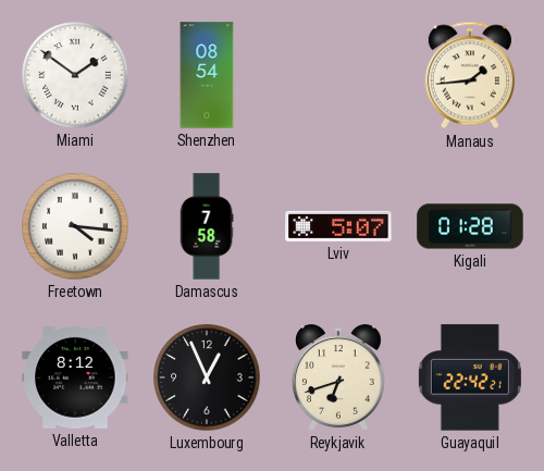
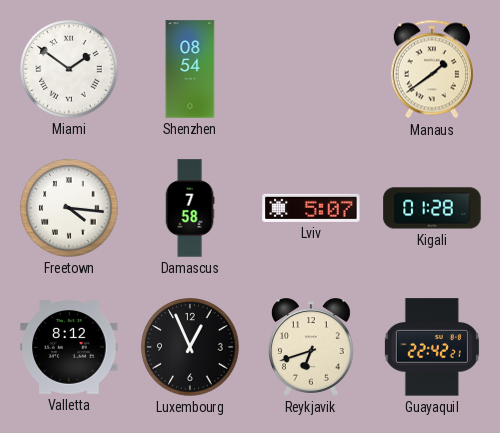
Manaus: 1:44 -> 1:39 (432, 69)
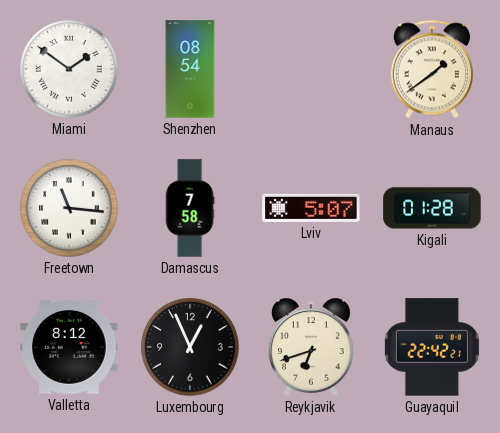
Freetown: 4:16 -> 11:16 (69, 208)
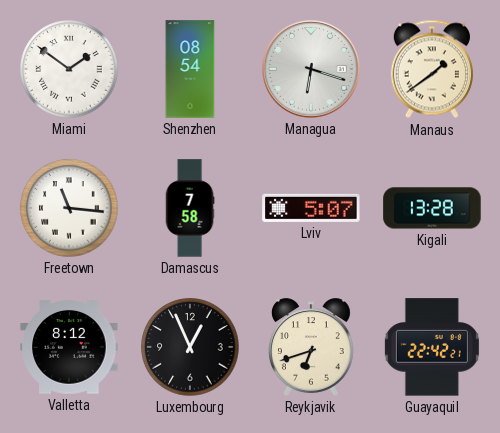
Managua: none -> 6:18 (312, 70)
Kigali: 01:28 -> 13:28 (432, 208)
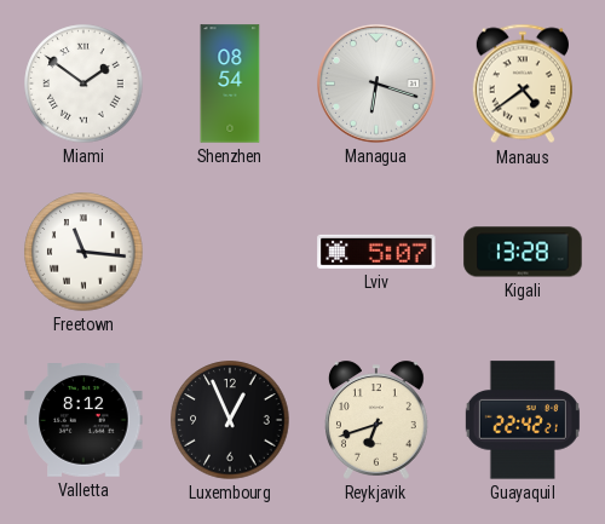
Manaus: 1:39 -> 4:39 (523, 84)
Damascus: 7:58 -> none (190, 208)
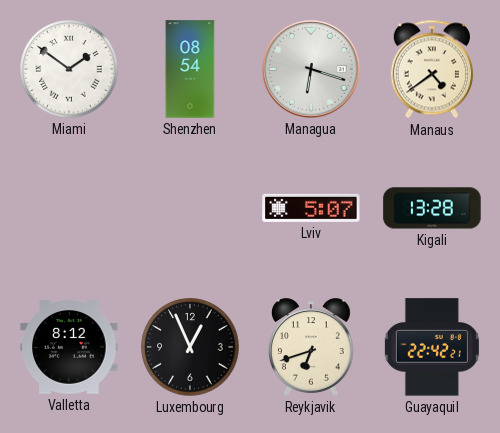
Freetown: 11:16 -> none (83, 252)
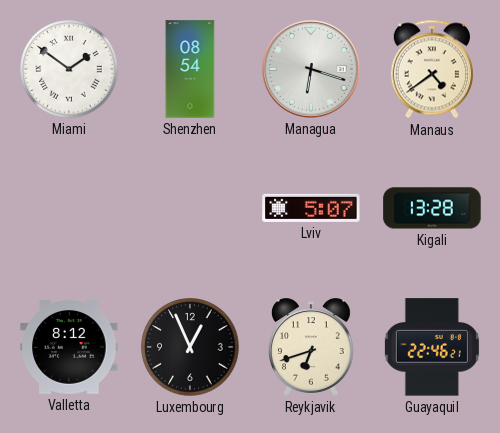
Guayaquil: 22:42 -> 22:46 (432, 347)
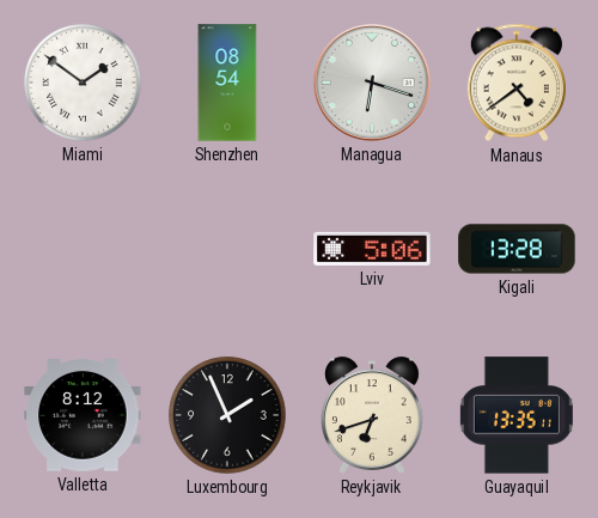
Lviv: 5:07 -> 5:06 (372, 249)
Luxembourg: 12:56 -> 1:56 (227, 415)
Guayaquil: 22:46 -> 13:35 (517, 415)
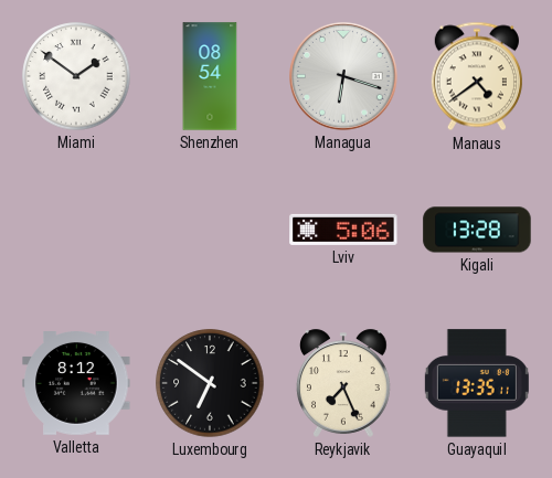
Luxembourg: 1:56 -> 6:51 (210, 383)
Reykjavik: 6:42 -> 7:26 (343, 383)
